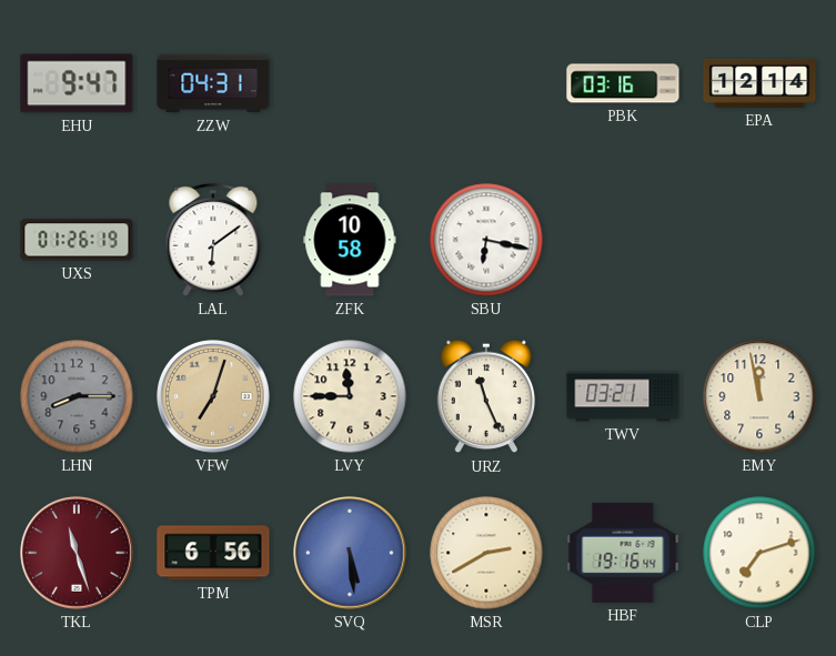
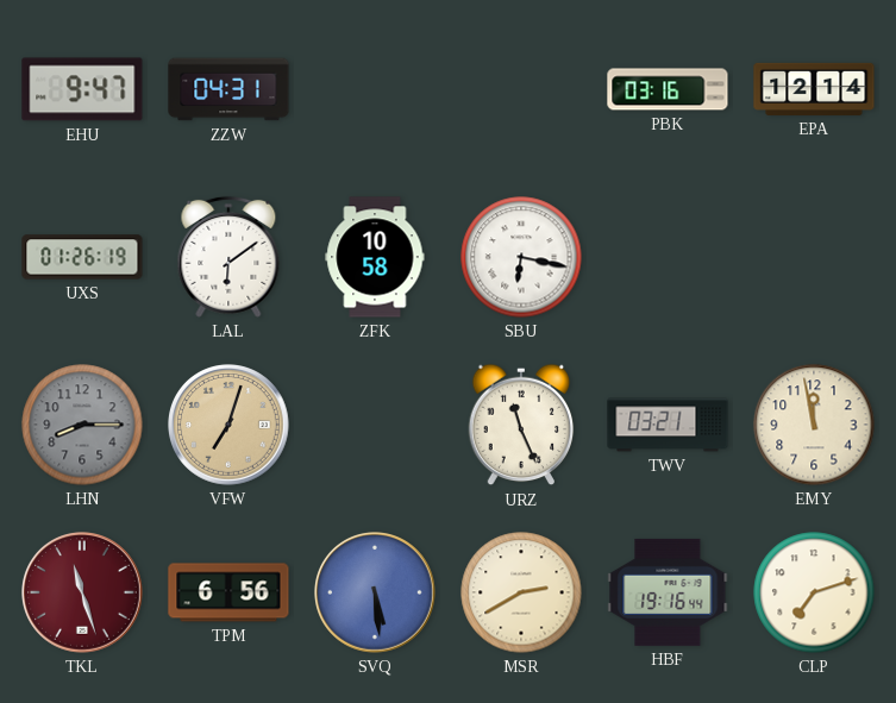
LVY: 11:45 -> none (350, 396)
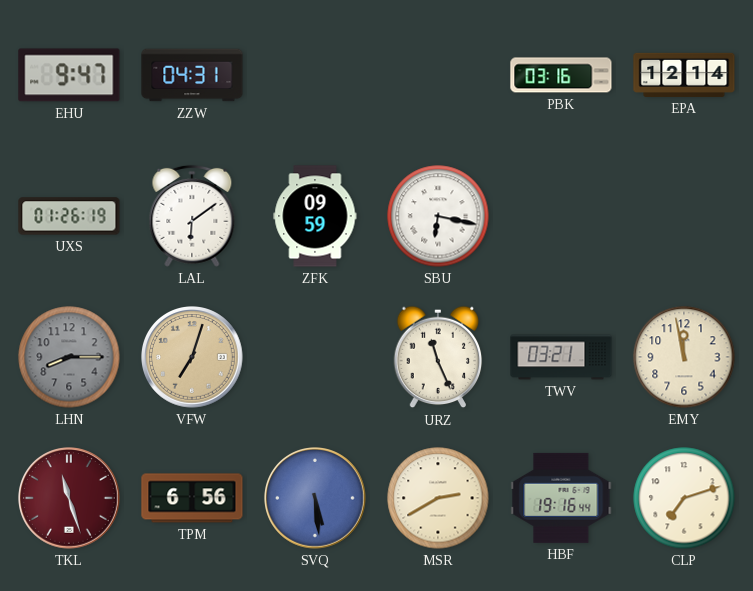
ZFK: 10:58 -> 09:59 (315, 216)
